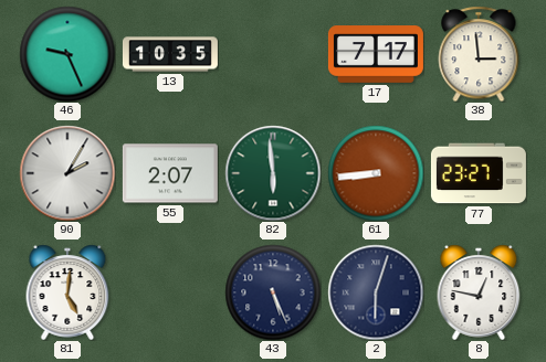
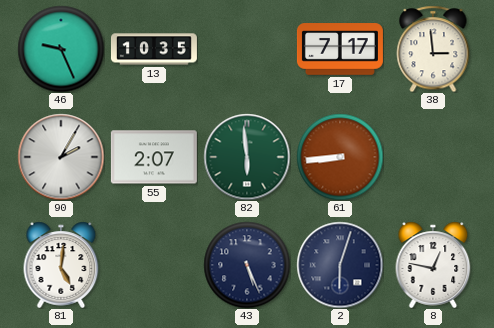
77: 23:27 -> none (479, 173)
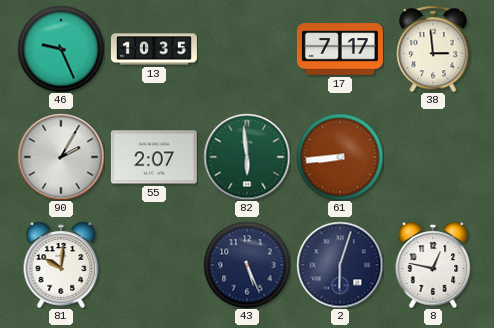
81: 5:01 -> 10:01 (61, 265)
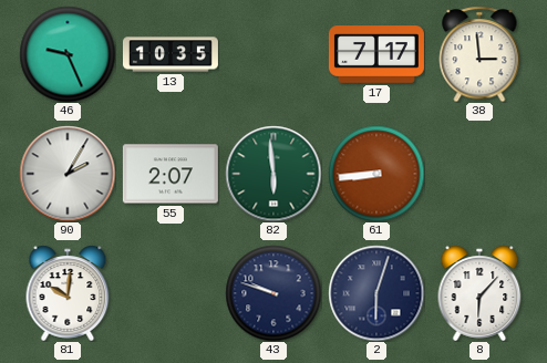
43: 5:26 -> 9:48 (273, 293)
8: 12:47 -> 6:07 (479, 293)
